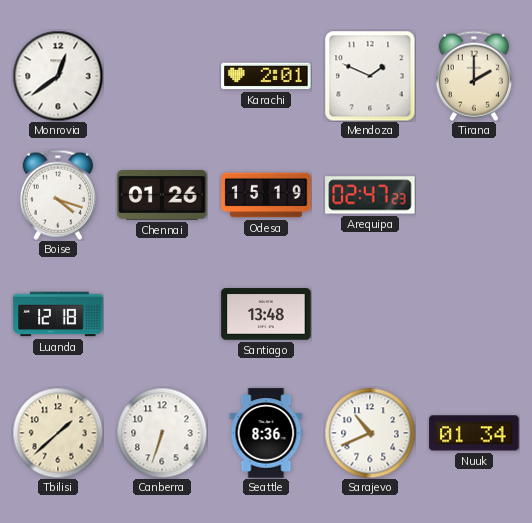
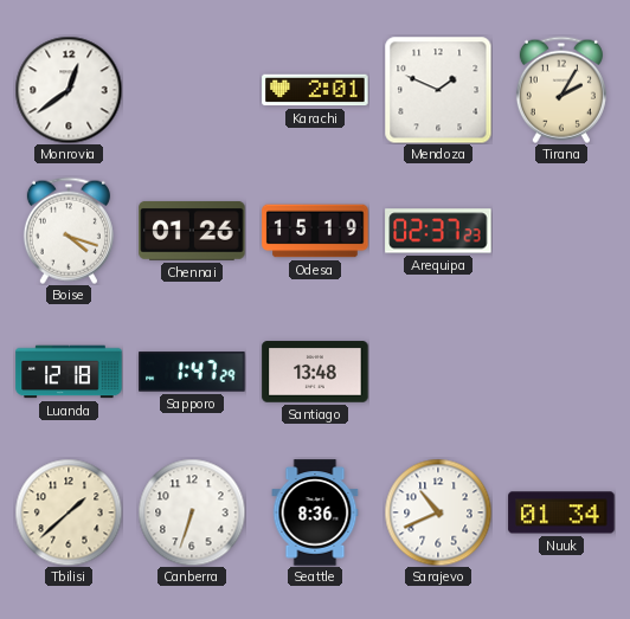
Tirana: 2:00 -> 2:05 (561, 90)
Arequipa: 02:47 -> 02:37 (438, 231)
Sapporo: none -> 1:47 (192, 372)
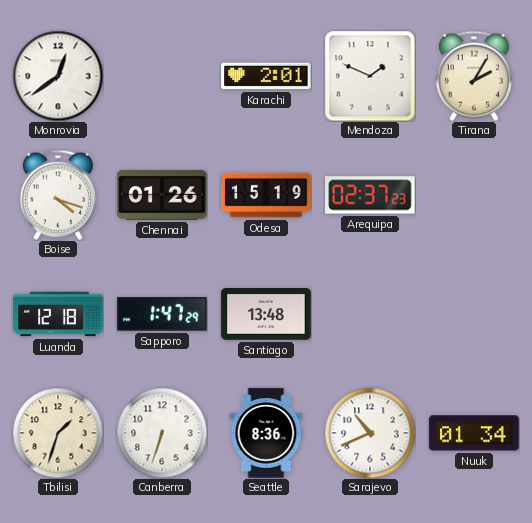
Tbilisi: 1:38 -> 1:33 (58, 433)
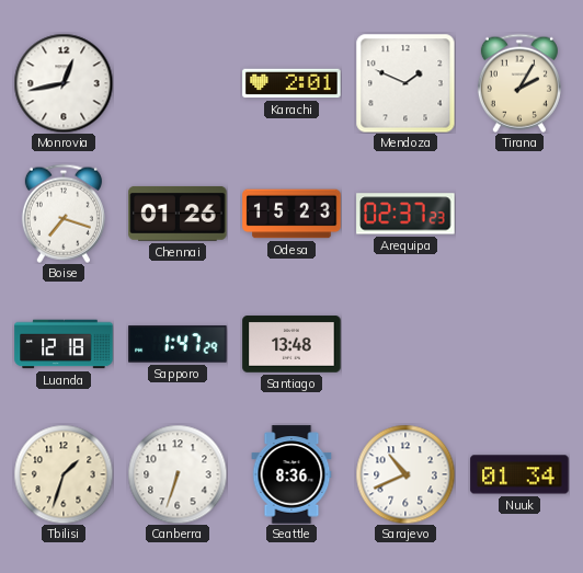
Monrovia: 12:39 -> 12:43 (64, 83)
Boise: 4:18 -> 7:18 (64, 214)
Odesa: 15:19 -> 15:23 (291, 214)
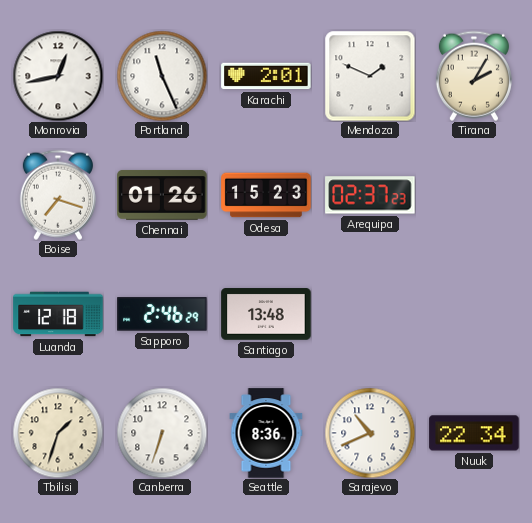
Portland: none -> 11:26 (162, 76)
Sapporo: 1:47 -> 2:46 (162, 314)
Nuuk: 01:34 -> 22:34 (474, 433)
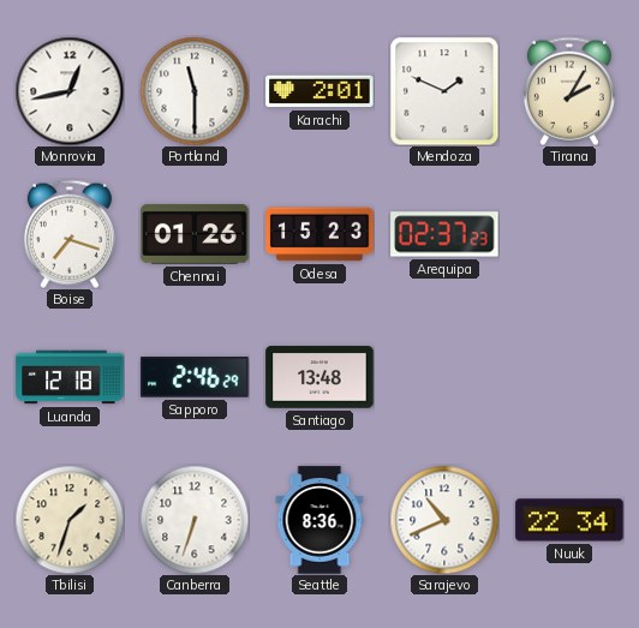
Portland: 11:26 -> 11:30 (195, 91)
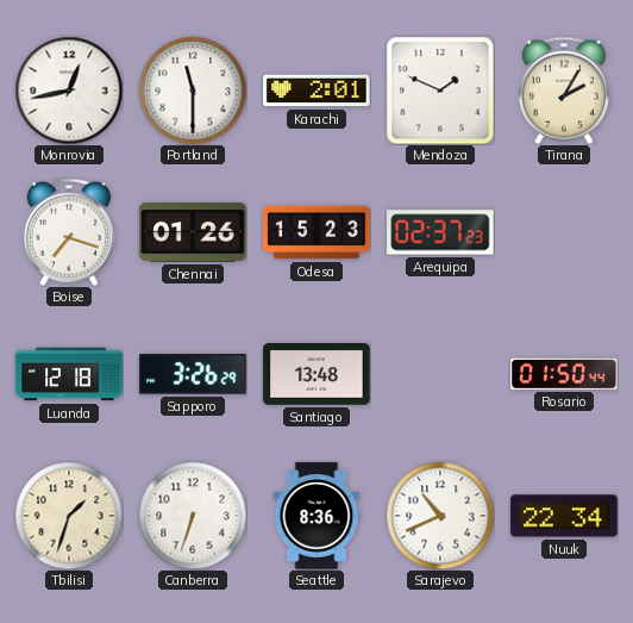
Sapporo: 2:46 -> 3:26 (193, 374)
Rosario: none -> 01:50 (564, 374)
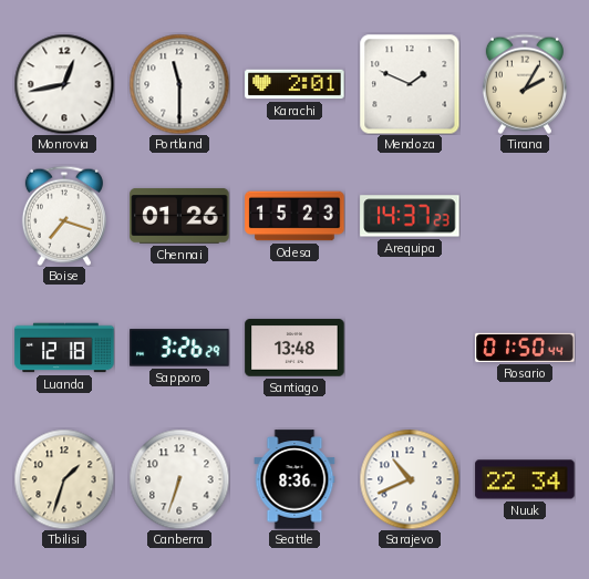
Arequipa: 02:37 -> 14:37 (410, 216)
